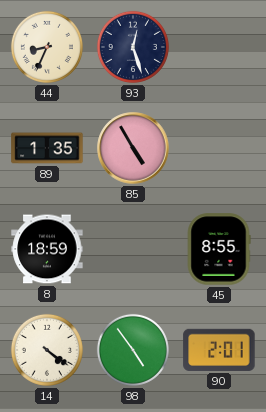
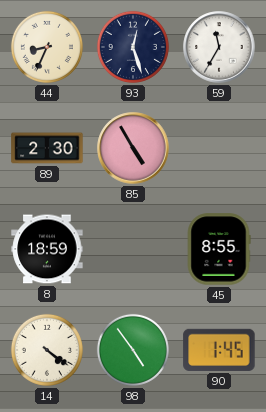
59: none -> 11:35 (219, 47)
89: 1:35 -> 2:30 (47, 148)
90: 2:01 -> 1:45 (219, 350)
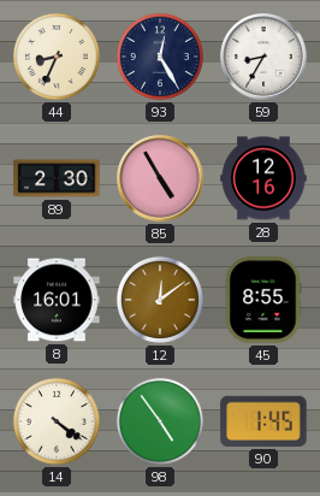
93: 12:27 -> 12:25 (160, 57)
59: 11:35 -> 8:35 (263, 57)
28: none -> 12:16 (263, 178)
8: 18:59 -> 16:01 (57, 300)
12: none -> 12:09 (160, 300)
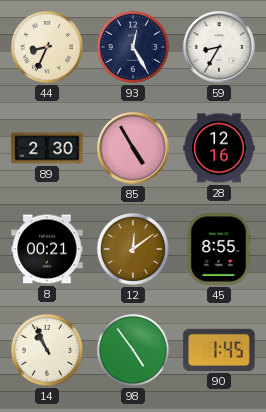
8: 16:01 -> 00:21 (47, 249)
14: 4:21 -> 10:56 (47, 350)
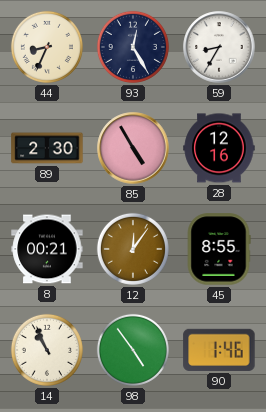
12: 12:09 -> 12:06 (133, 249)
90: 1:45 -> 1:46 (219, 350)
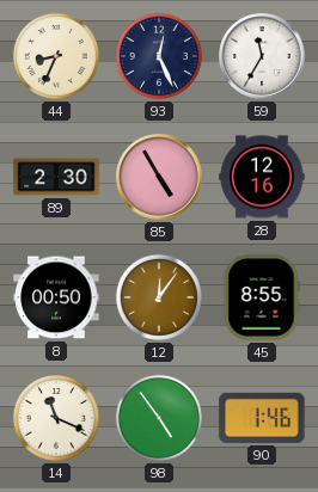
93: 12:25 -> 12:26 (159, 56)
59: 8:35 -> 11:35 (262, 56)
8: 00:21 -> 00:50 (56, 297)
14: 10:56 -> 11:19 (56, 418)
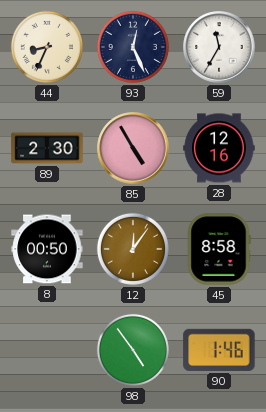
45: 8:55 -> 8:58 (219, 249)
14: 11:19 -> none (56, 418)
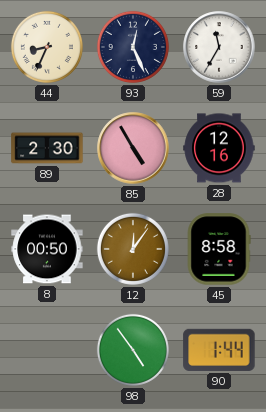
90: 1:46 -> 1:44 (219, 350)
